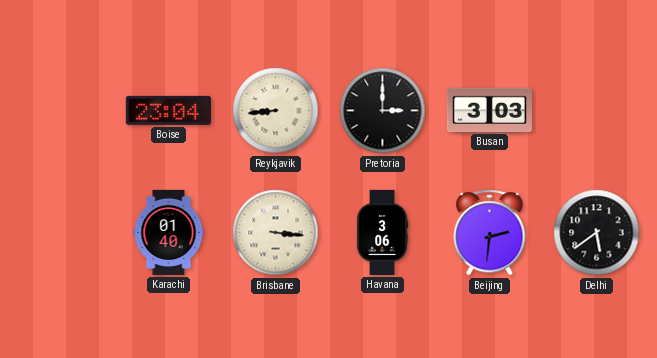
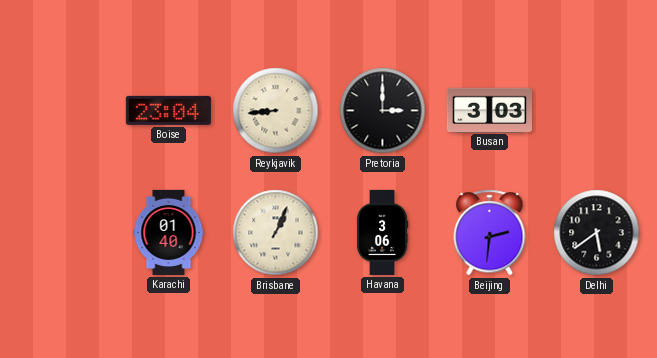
Brisbane: 3:16 -> 1:04 (276, 233)
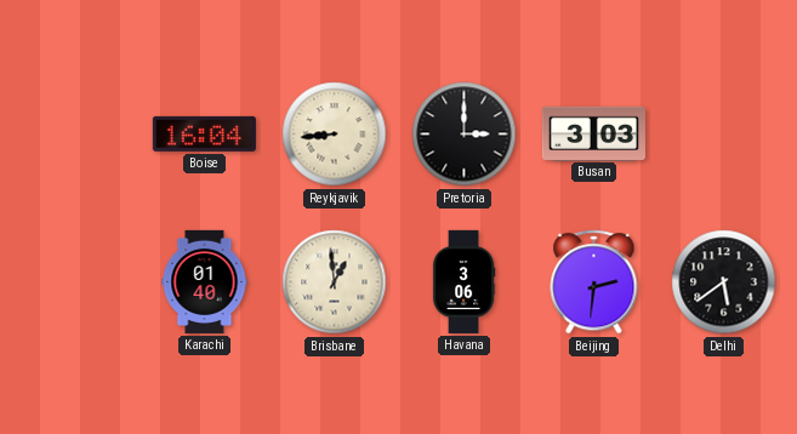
Boise: 23:04 -> 16:04 (204, 133)
Brisbane: 1:04 -> 12:59 (335, 282)
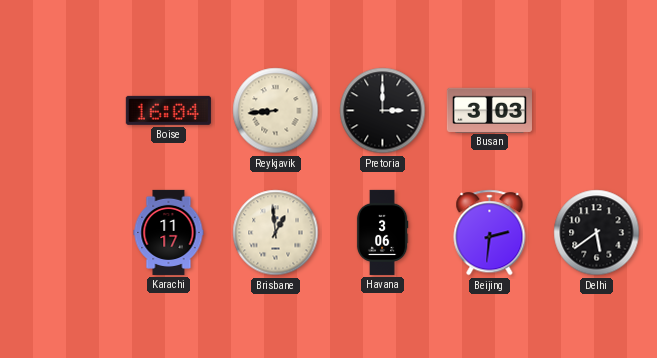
Karachi: 01:40 -> 11:17 (169, 232)
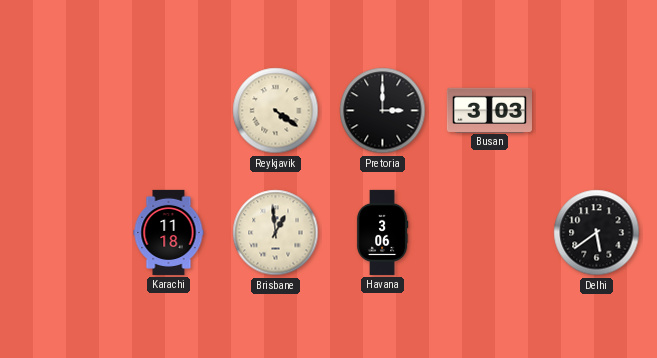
Boise: 16:04 -> none (168, 110)
Reykjavik: 8:44 -> 4:21 (276, 111)
Karachi: 11:17 -> 11:18 (169, 232)
Beijing: 2:31 -> none (490, 233)
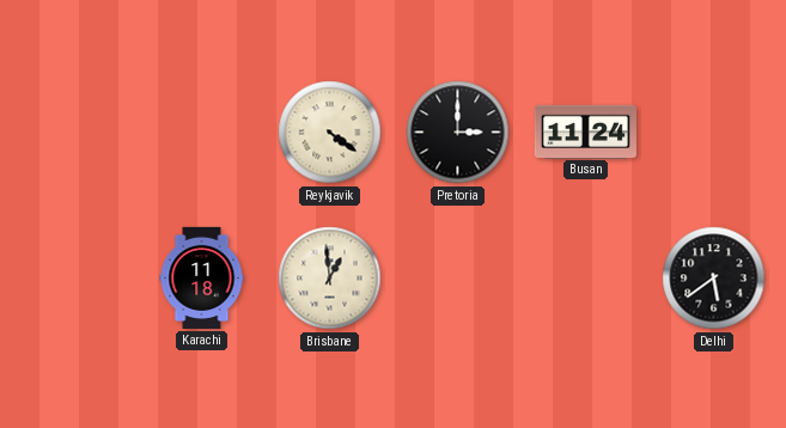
Busan: 3:03 -> 11:24 (585, 132)
Havana: 3:06 -> none (382, 232)
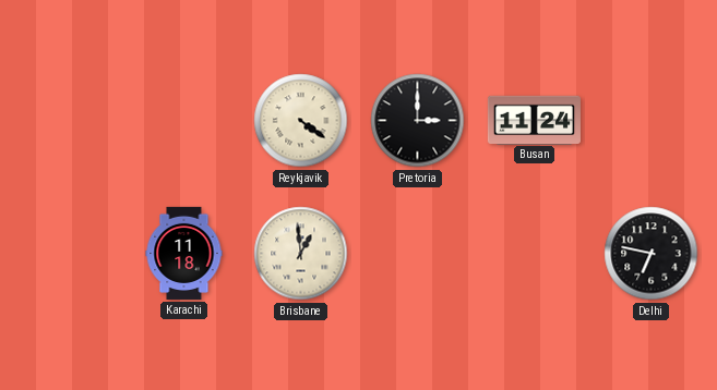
Delhi: 5:39 -> 6:47 (652, 254)
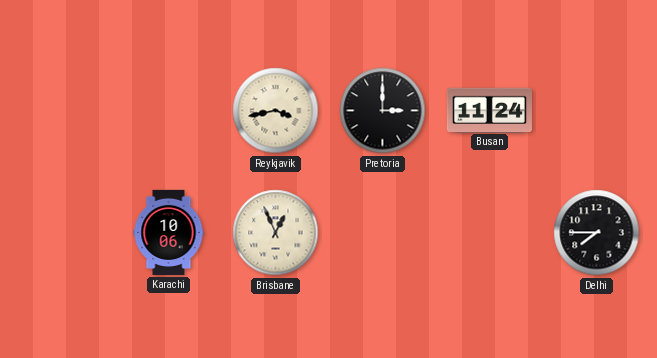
Reykjavik: 4:21 -> 3:43 (276, 111)
Karachi: 11:18 -> 10:06 (169, 232)
Brisbane: 12:59 -> 12:56 (276, 233)
Delhi: 6:47 -> 7:45 (597, 233)
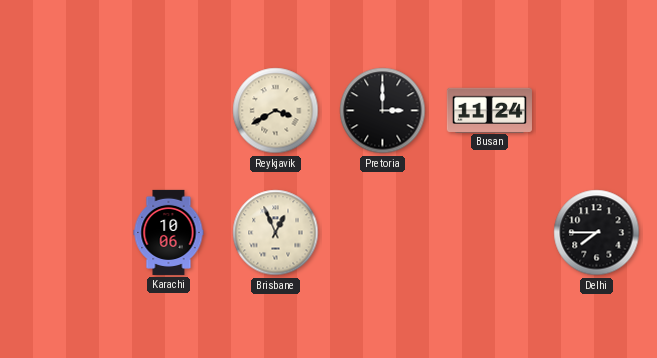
Reykjavik: 3:43 -> 3:40 (276, 111)
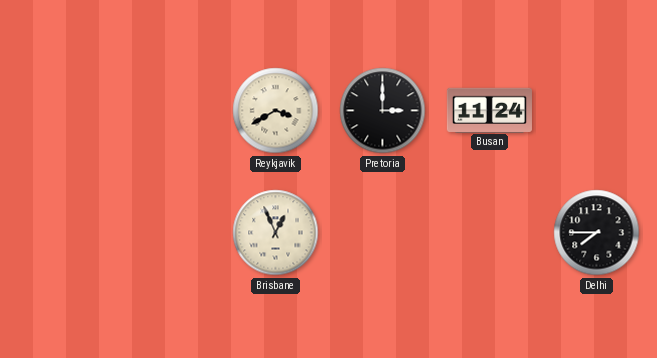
Karachi: 10:06 -> none (169, 232)
